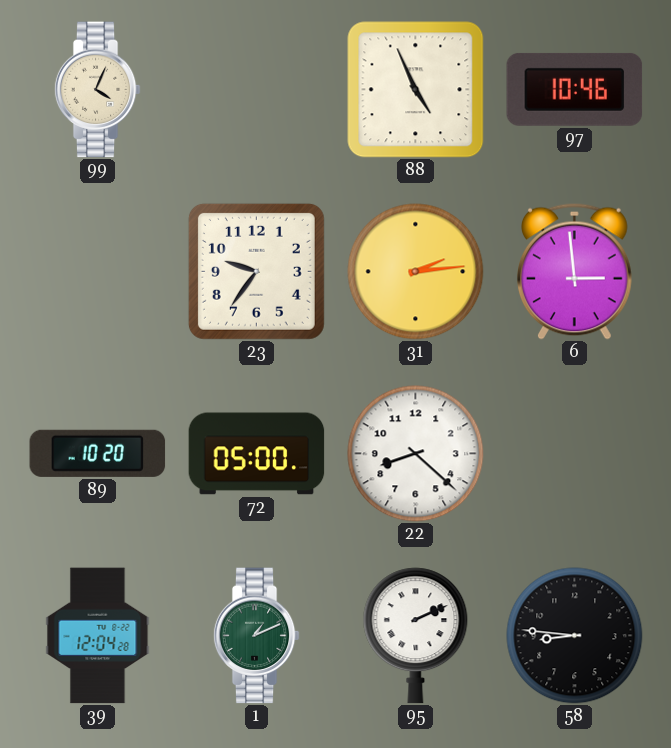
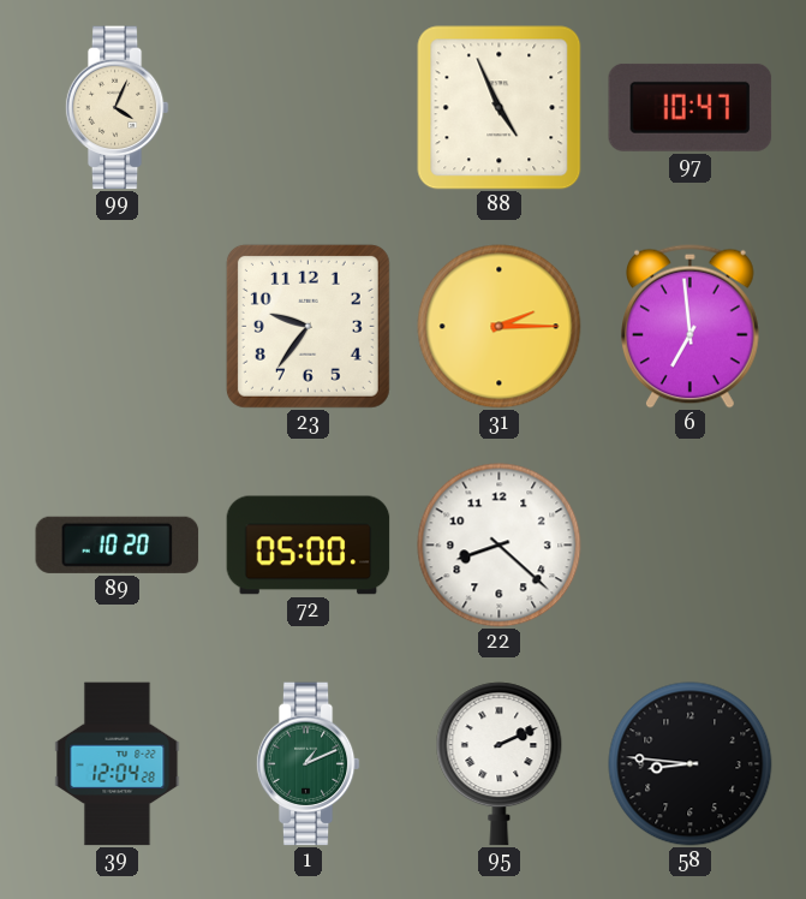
97: 10:46 -> 10:47 (691, 107)
31: 2:14 -> 2:15 (500, 327)
6: 2:59 -> 6:59 (689, 326)
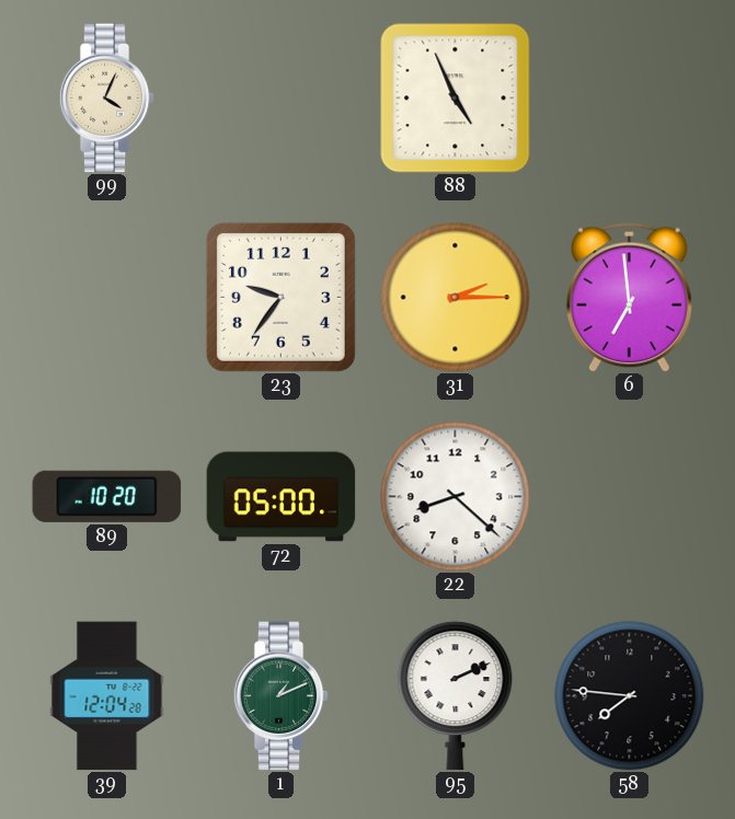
97: 10:47 -> none (691, 107)
58: 8:46 -> 7:46 (630, 696)
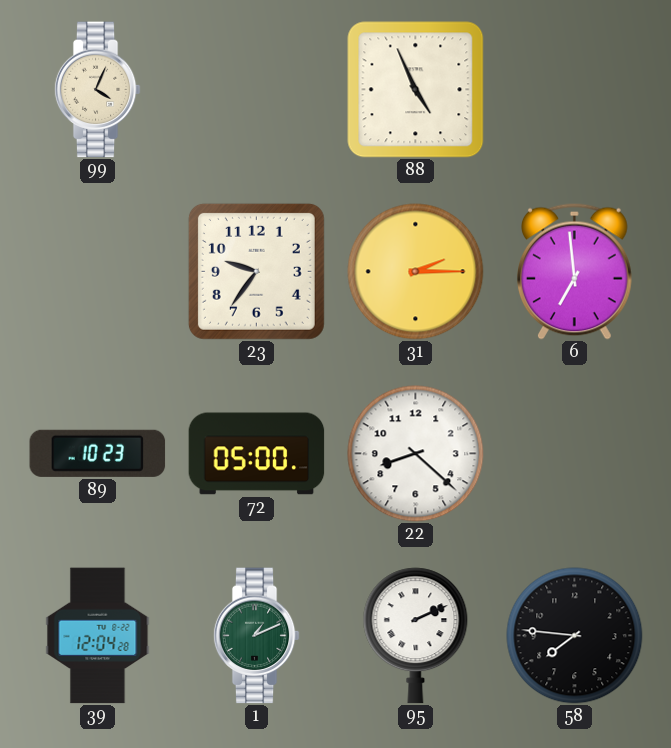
89: 10:20 -> 10:23 (98, 453)
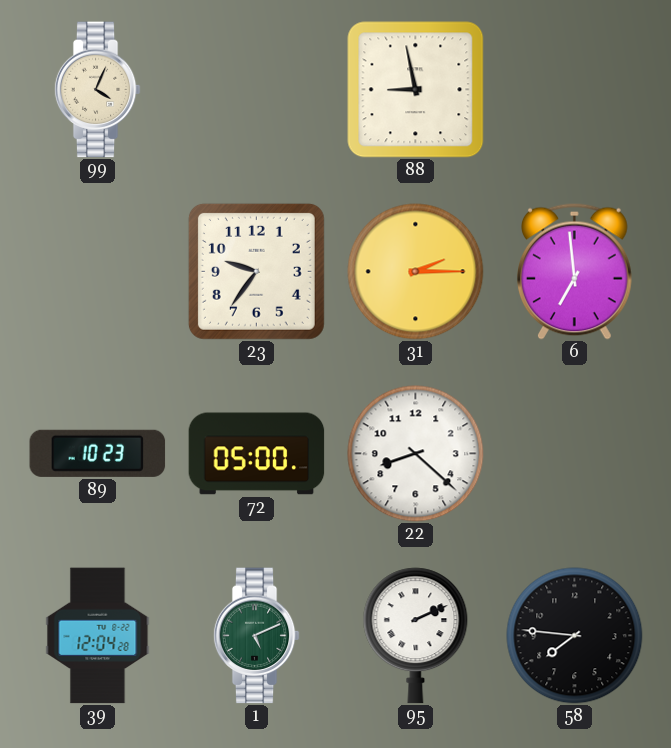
88: 4:56 -> 8:58 (416, 90)
1: 1:11 -> 5:11 (256, 636)
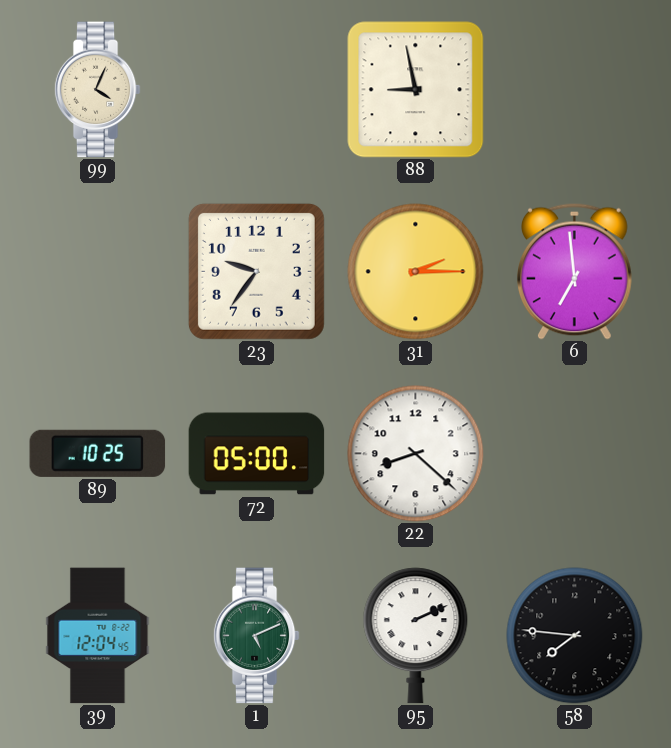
89: 10:23 -> 10:25 (98, 453)
39: 12:04:28 -> 12:04:45 (98, 636)
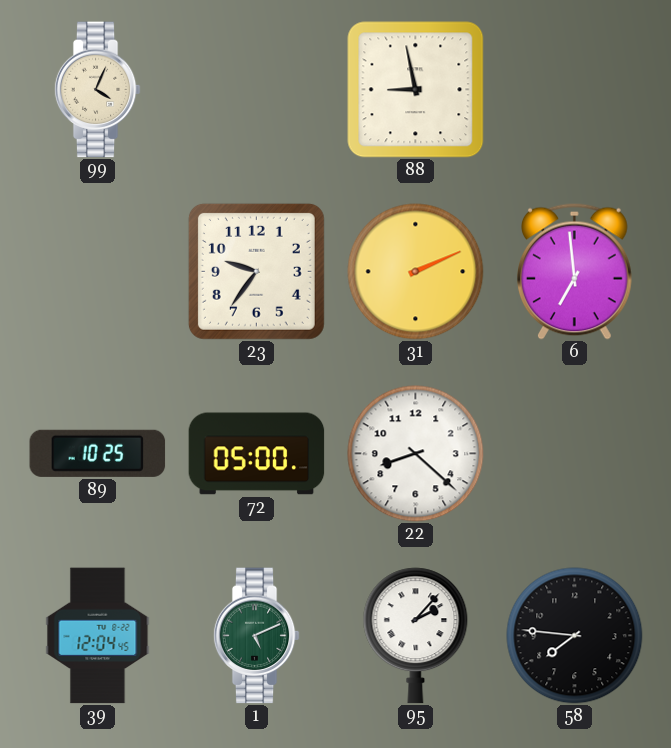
31: 2:15 -> 2:11 (416, 272)
95: 2:11 -> 2:07 (416, 636)
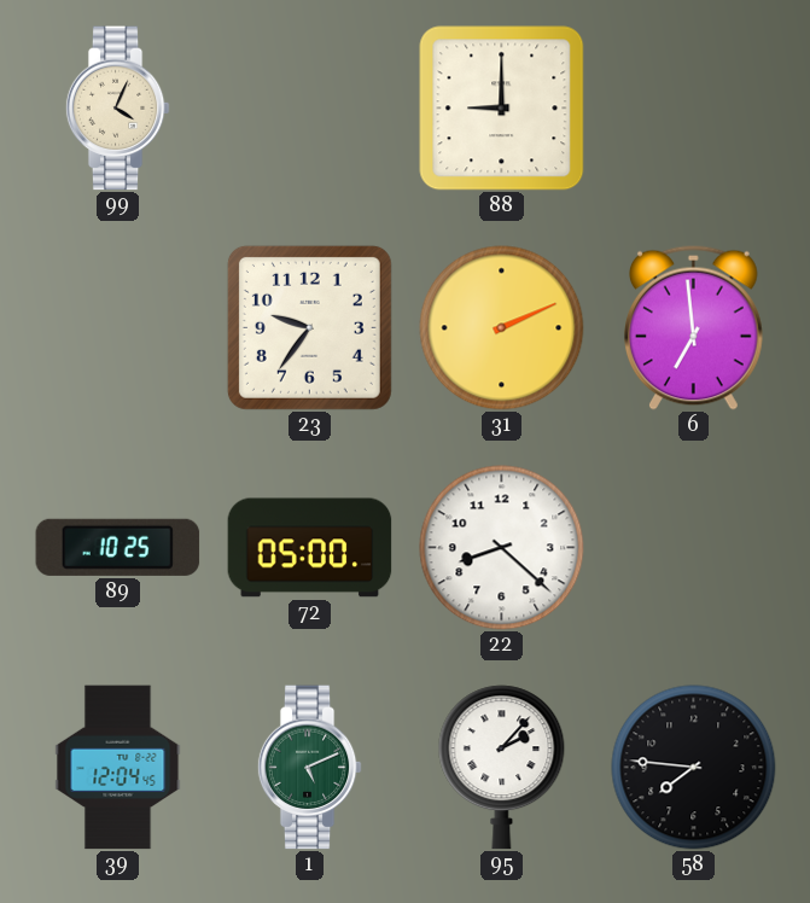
88: 8:58 -> 9:00 (502, 109)
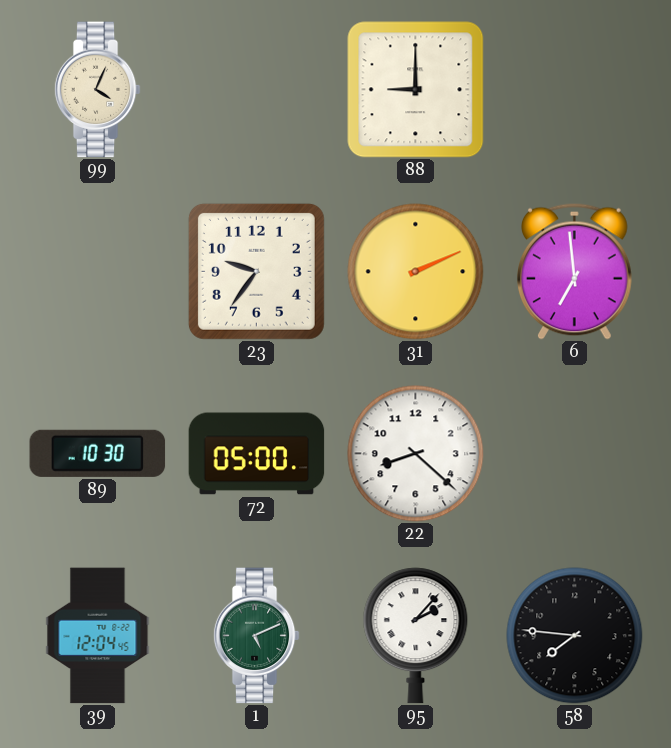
89: 10:25 -> 10:30 (98, 453)
